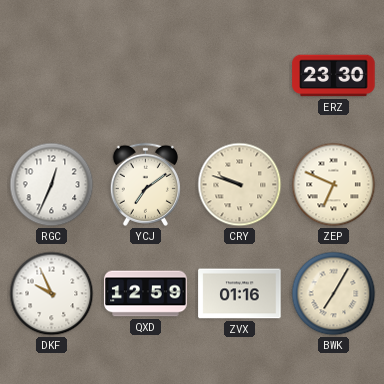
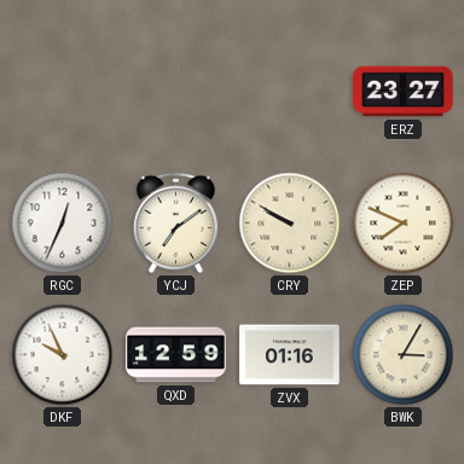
ERZ: 23:30 -> 23:27 (404, 92)
CRY: 9:48 -> 9:50 (290, 224)
ZEP: 6:49 -> 7:49 (404, 224)
BWK: 7:05 -> 3:05 (404, 355)
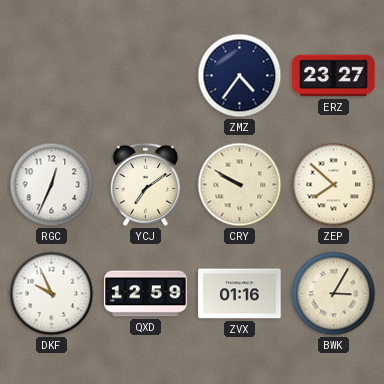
ZMZ: none -> 4:36 (240, 76)
ZEP: 7:49 -> 7:52 (334, 185)
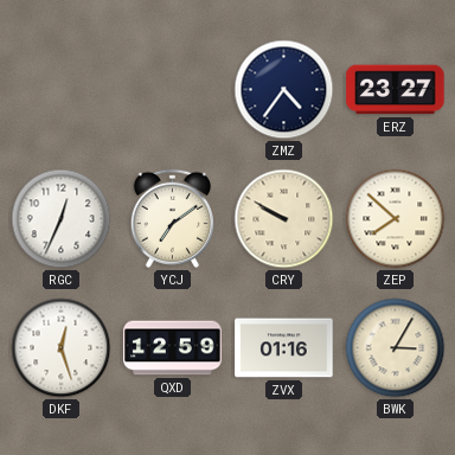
DKF: 9:56 -> 12:27 (62, 348)
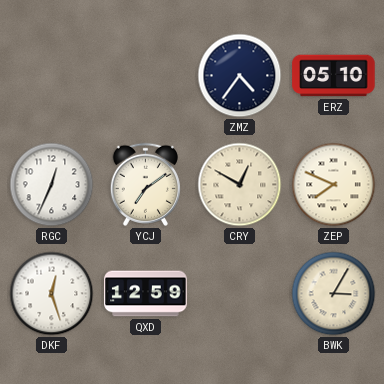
ERZ: 23:27 -> 05:10 (334, 76)
CRY: 9:50 -> 12:50 (240, 185)
ZEP: 7:52 -> 7:49 (334, 185)
ZVX: 01:16 -> none (284, 348)
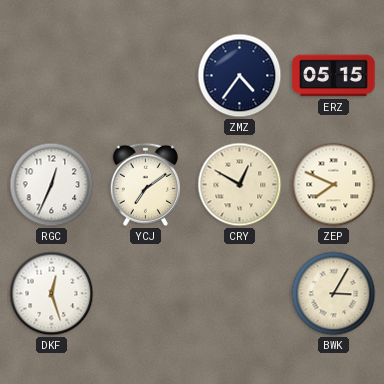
ERZ: 05:10 -> 05:15 (334, 76)
QXD: 12:59 -> none (146, 294)
